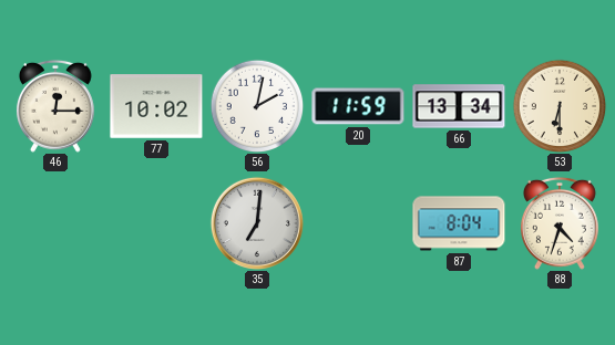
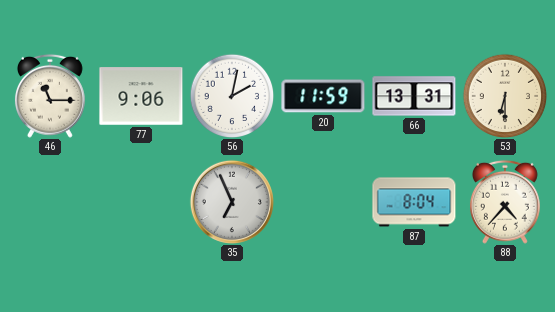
46: 12:15 -> 11:15 (50, 96)
77: 10:02 -> 9:06 (141, 96)
66: 13:34 -> 13:31 (414, 96)
35: 7:01 -> 6:56 (232, 202)
88: 4:33 -> 4:37 (505, 202)
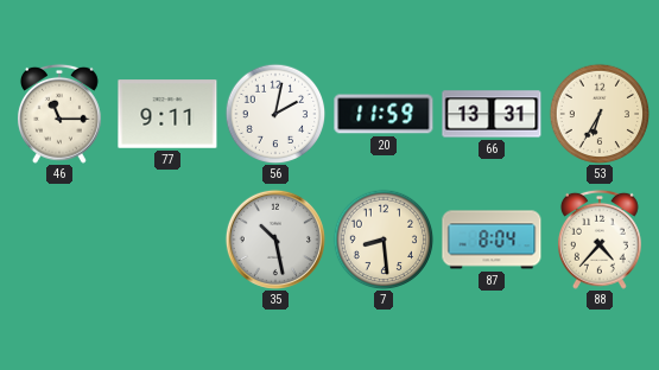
77: 9:06 -> 9:11 (167, 114)
53: 6:30 -> 6:35 (600, 114)
35: 6:56 -> 10:28 (275, 240)
7: none -> 8:29 (384, 240)
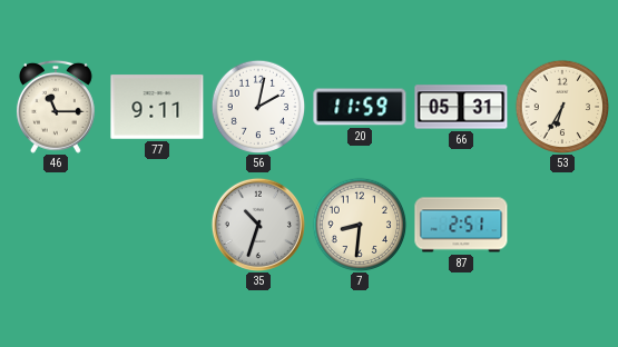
66: 13:31 -> 05:31 (461, 107)
35: 10:28 -> 10:33 (258, 225)
7: 8:29 -> 8:31 (360, 225)
87: 8:04 -> 2:51 (461, 225)
88: 4:37 -> none (600, 240)
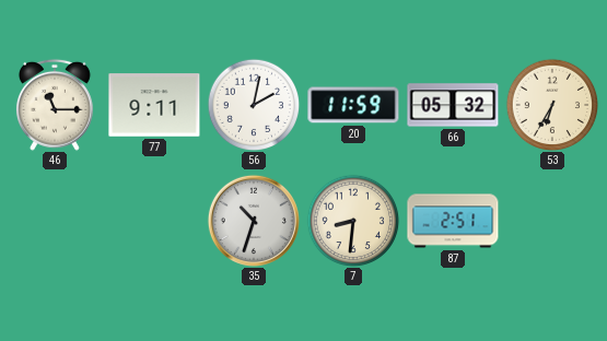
66: 05:31 -> 05:32 (453, 105)
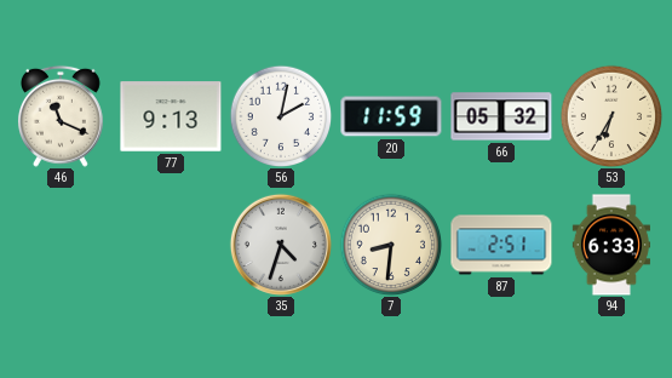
46: 11:15 -> 11:19 (61, 116)
77: 9:11 -> 9:13 (171, 116)
35: 10:33 -> 4:33 (281, 245)
94: none -> 6:33 (610, 245)
